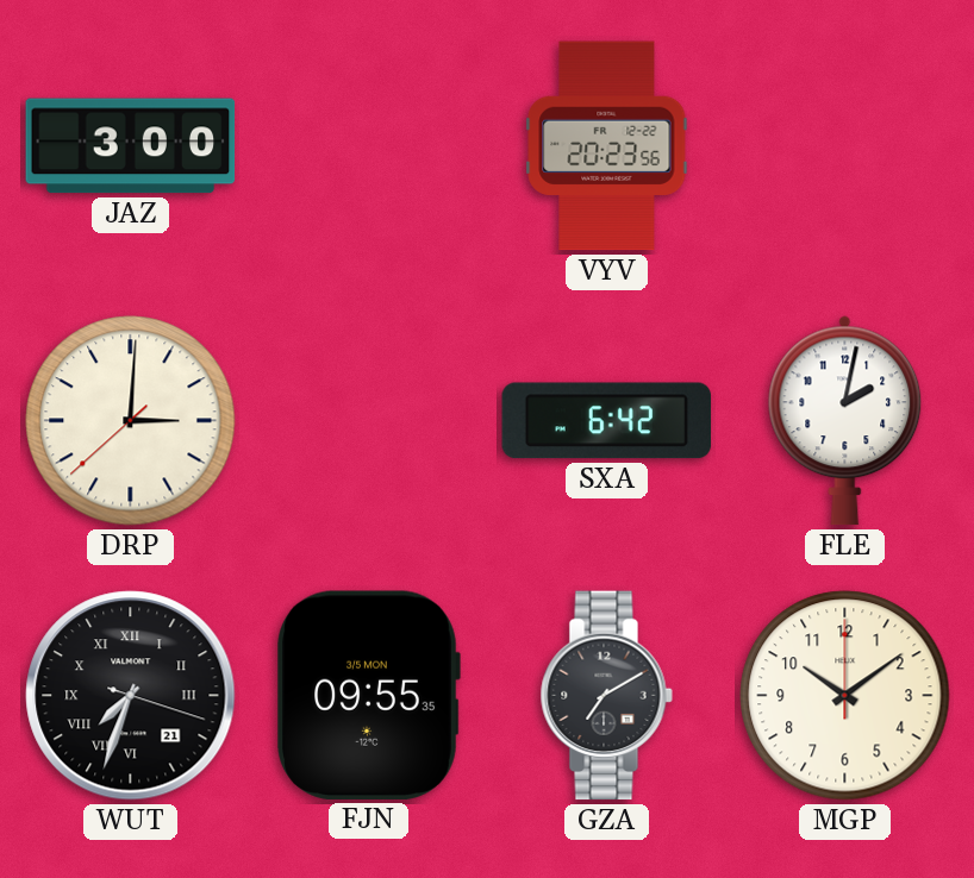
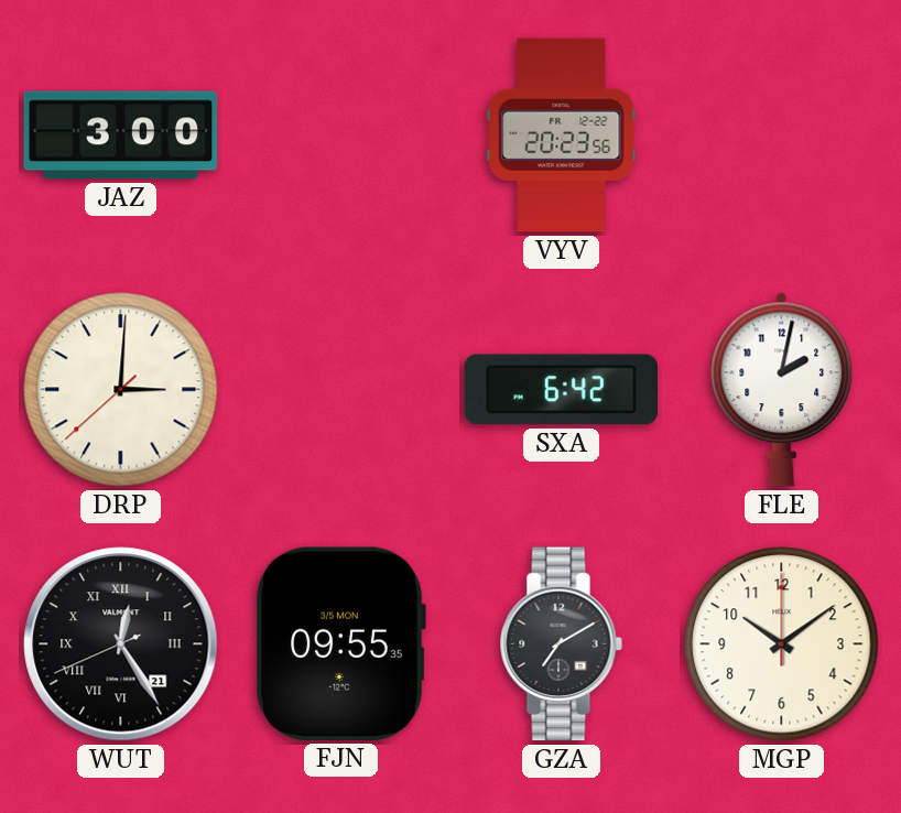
WUT: 7:33 -> 12:24 (121, 644)
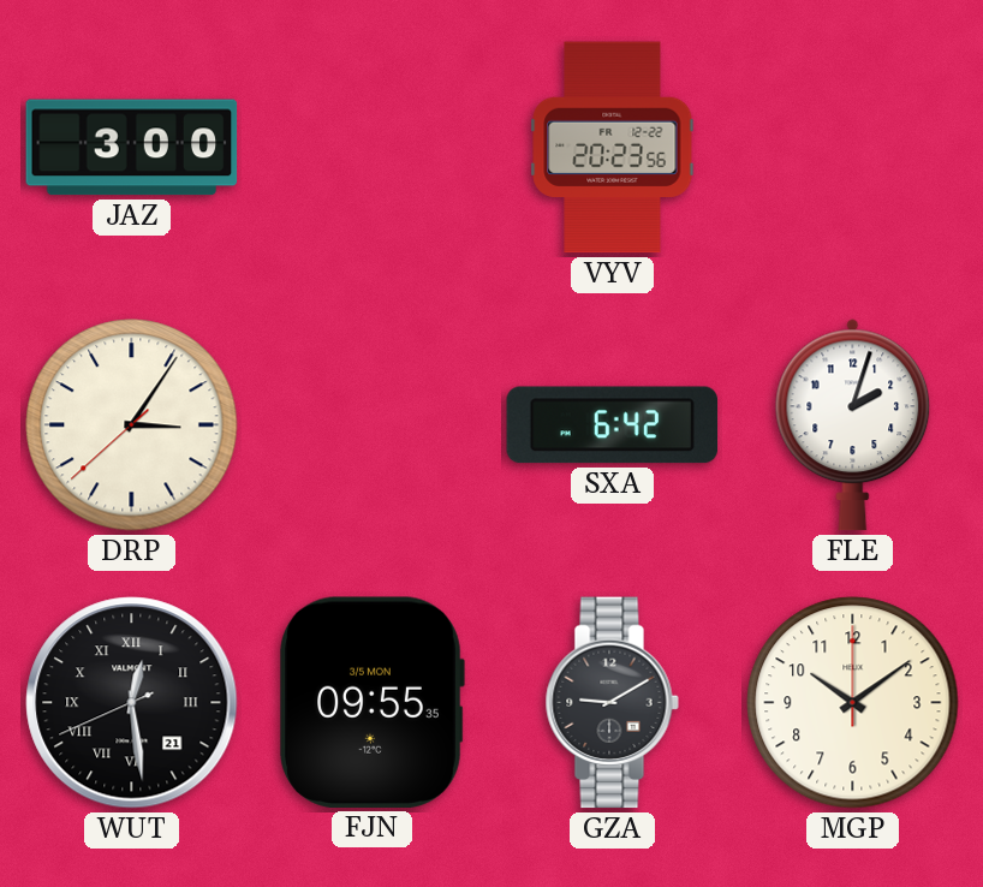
DRP: 3:00 -> 3:05 (132, 425)
FLE: 2:02 -> 2:03 (853, 425)
WUT: 12:24 -> 12:28 (132, 703)
GZA: 7:10 -> 9:10 (612, 703)
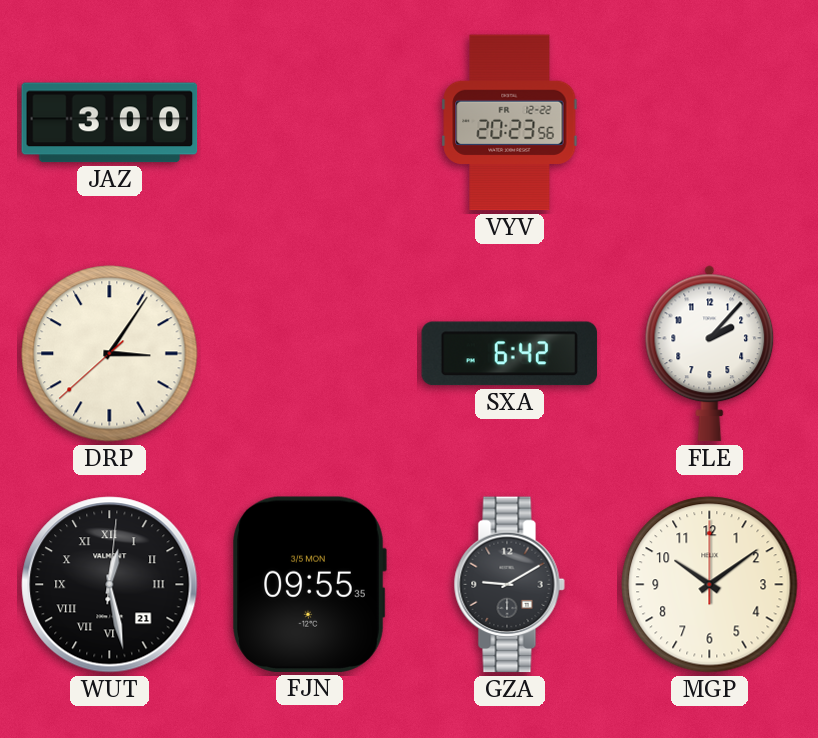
FLE: 2:03 -> 2:07 (710, 354)
WUT: 12:28:41 -> 12:28:01 (110, 585)
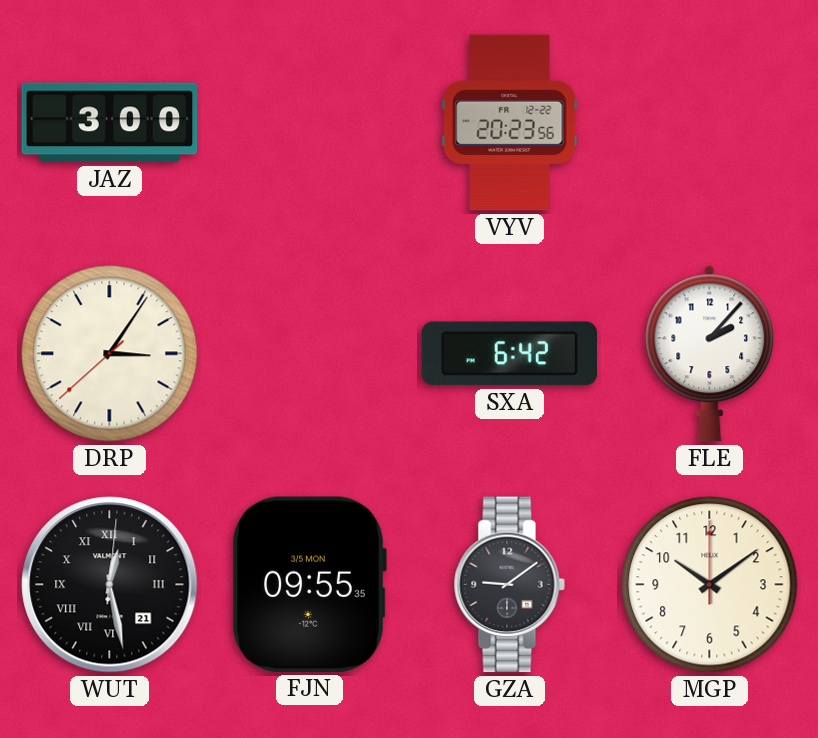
GZA: 9:10 -> 9:09 (509, 585)
